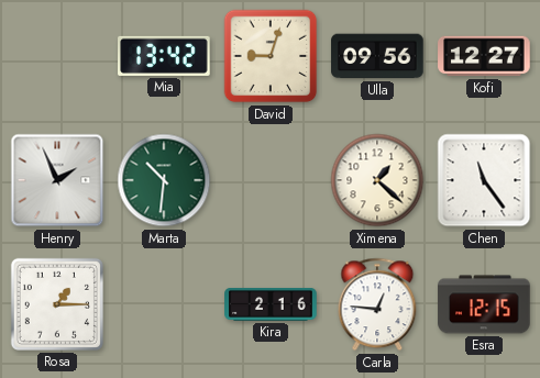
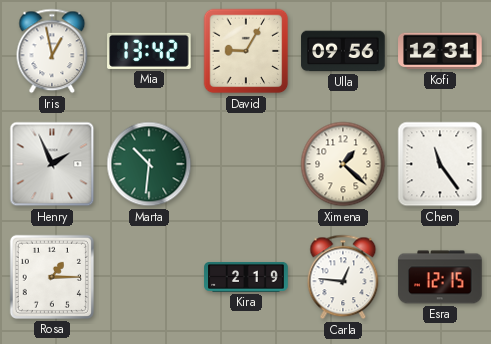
Iris: none -> 12:58 (52, 51)
David: 9:03 -> 9:05 (246, 51)
Kofi: 12:27 -> 12:31 (440, 51)
Kira: 2:16 -> 2:19 (246, 278)
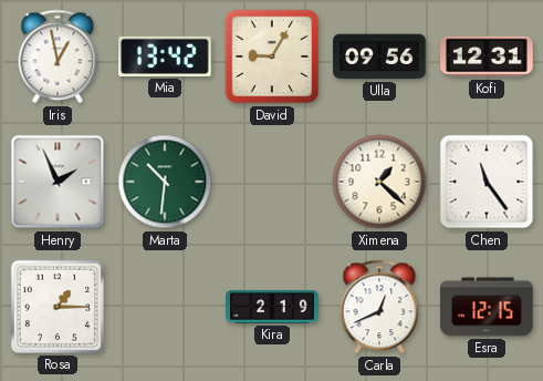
Carla: 12:46 -> 12:41 (379, 307)
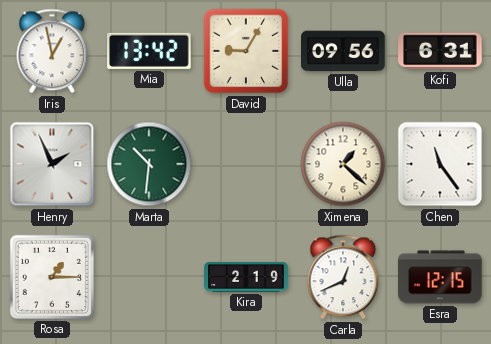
Kofi: 12:31 -> 6:31 (440, 51)
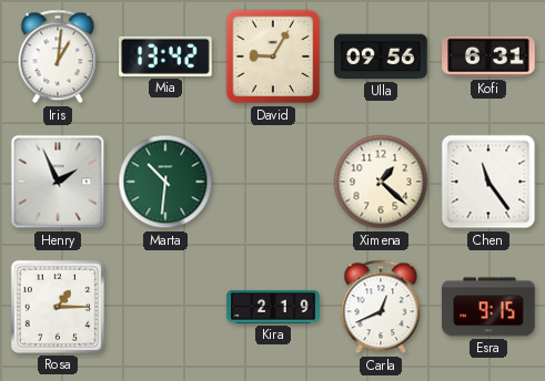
Iris: 12:58 -> 1:01 (58, 56)
Esra: 12:15 -> 9:15 (488, 307)
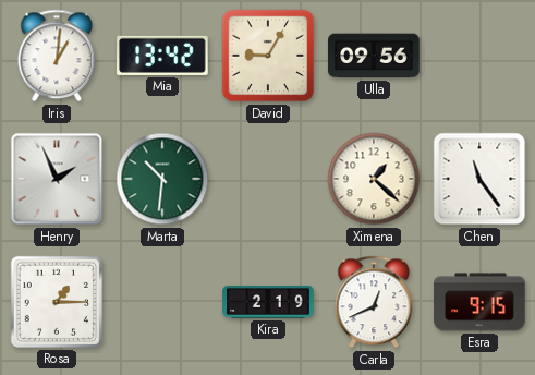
Kofi: 6:31 -> none (488, 56)
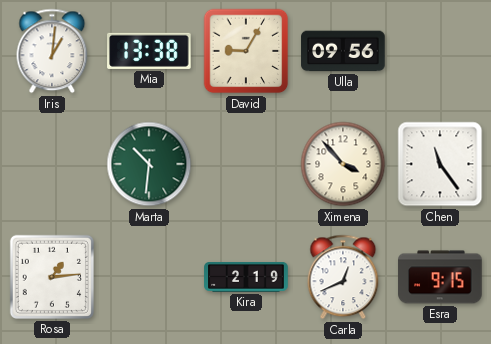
Mia: 13:42 -> 13:38 (149, 51)
Henry: 1:56 -> none (57, 179)
Ximena: 1:22 -> 3:53 (343, 164)
Rosa: 1:15 -> 1:14 (52, 277)
